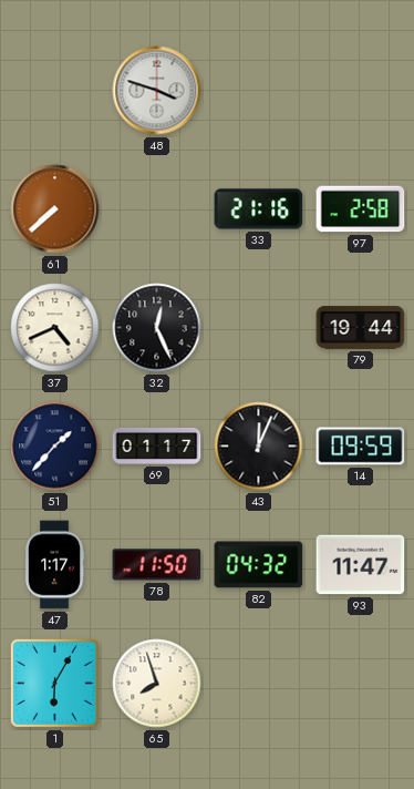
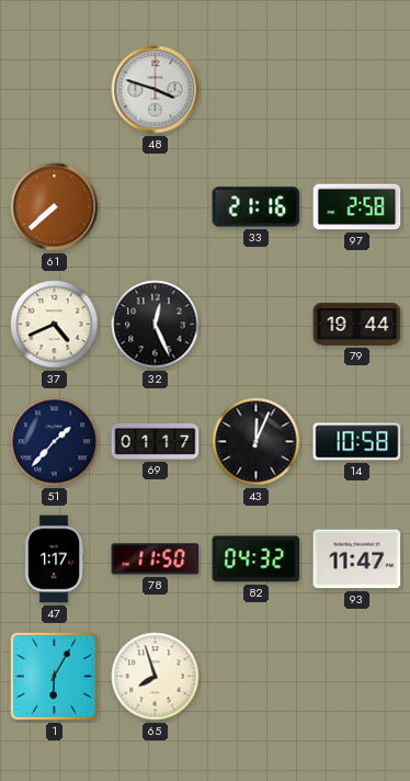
14: 09:59 -> 10:58 (357, 442)
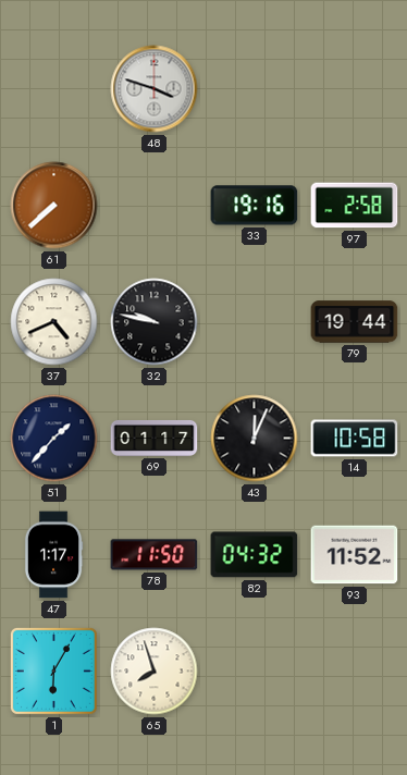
33: 21:16 -> 19:16 (255, 206)
32: 12:26 -> 9:47 (155, 322)
93: 11:47 -> 11:52 (355, 555)
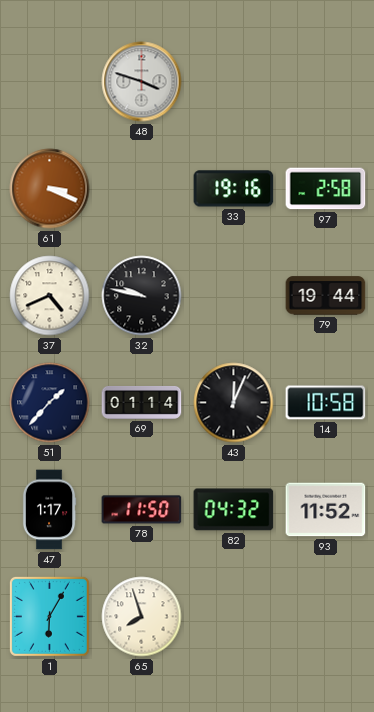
61: 7:38 -> 3:19 (50, 189)
69: 01:17 -> 01:14 (142, 402)
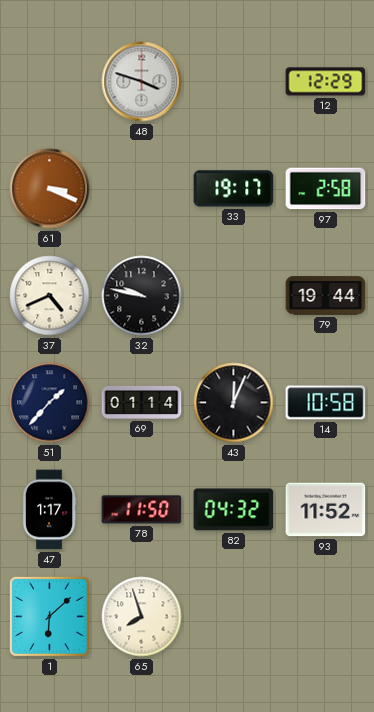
12: none -> 12:29 (326, 82)
33: 19:16 -> 19:17 (234, 189)
1: 6:05 -> 6:08 (49, 616)
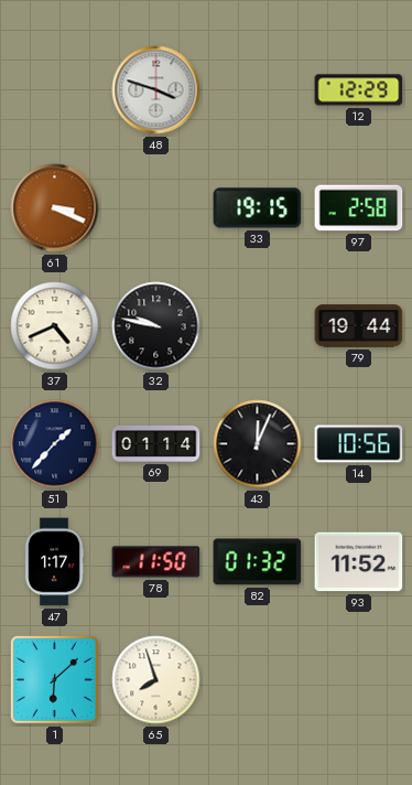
33: 19:17 -> 19:15 (258, 208)
14: 10:58 -> 10:56 (359, 444)
82: 04:32 -> 01:32 (258, 562)
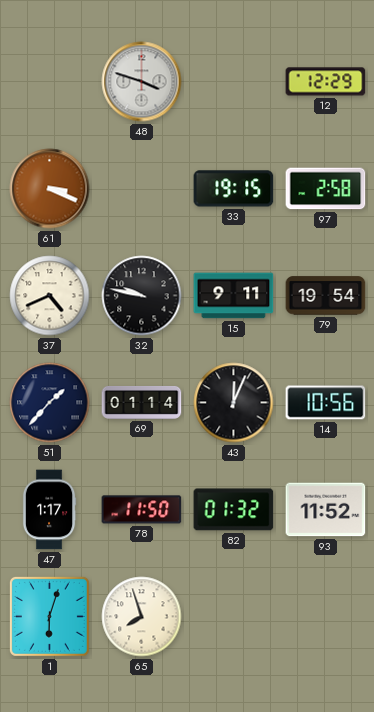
15: none -> 9:11 (234, 296)
79: 19:44 -> 19:54 (326, 296)
1: 6:08 -> 6:03 (49, 616)
